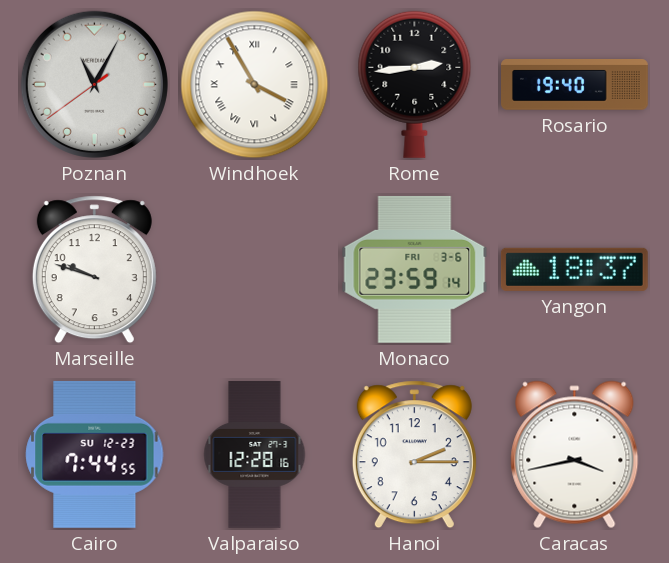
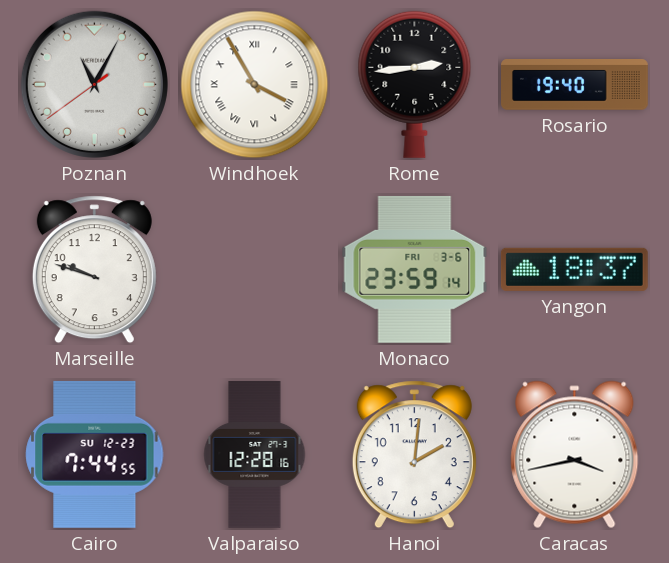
Hanoi: 2:15 -> 2:01 (414, 455)
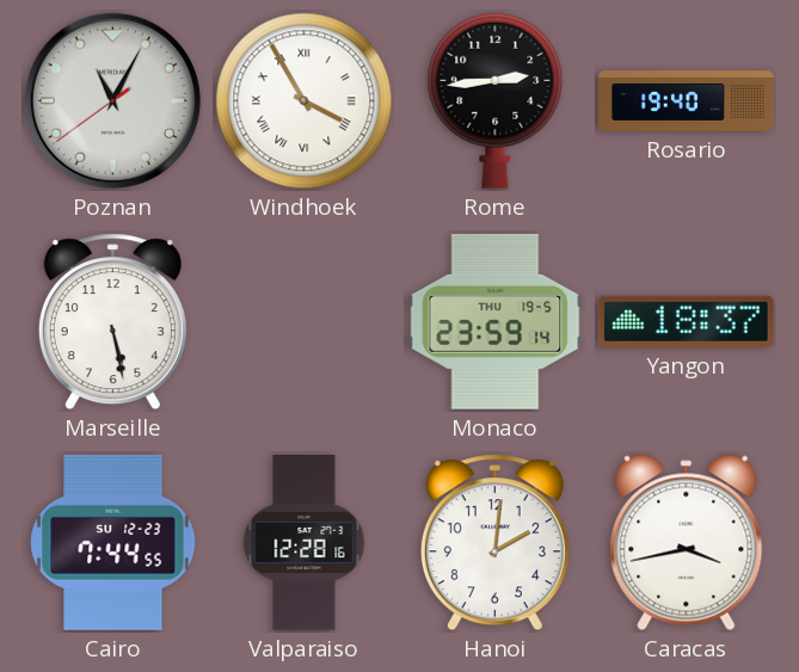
Marseille: 9:48 -> 5:28 (112, 322)
Monaco date: FRI 3-6 -> THU 19-5 (496, 321)
